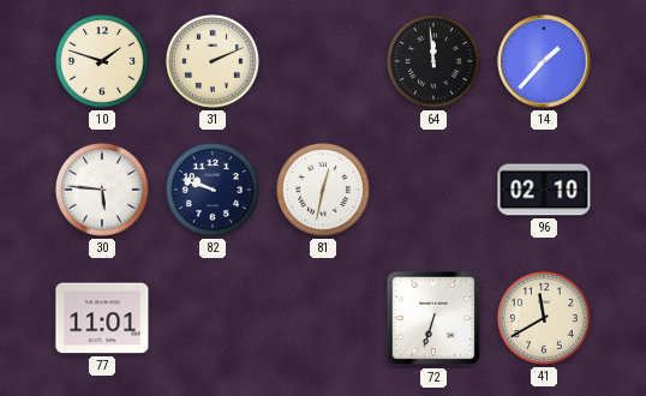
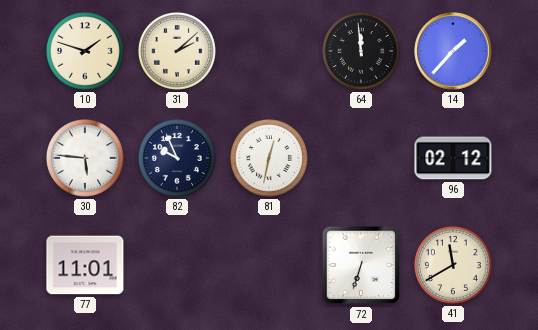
31: 2:11 -> 2:08 (177, 51)
82: 9:48 -> 9:56 (177, 158)
96: 02:10 -> 02:12 (453, 158)
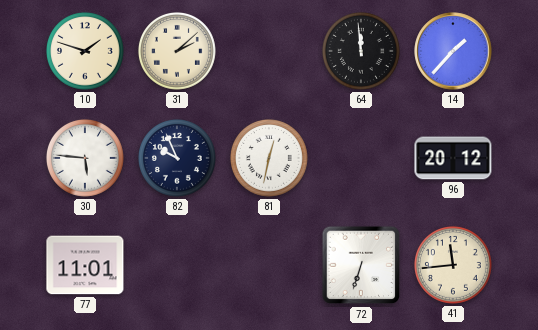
96: 02:12 -> 20:12 (453, 158)
41: 11:40 -> 11:44 (453, 265)
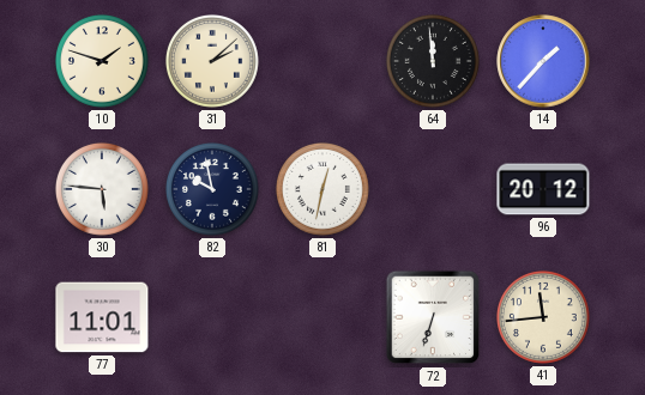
82: 9:56 -> 9:58 (212, 189)
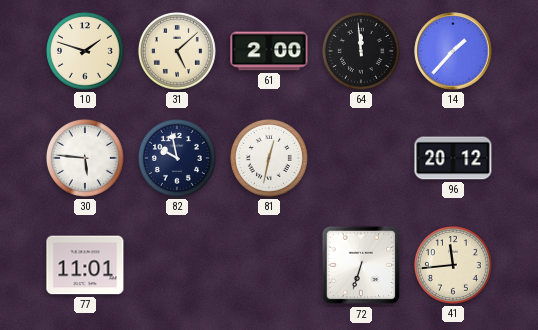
31: 2:08 -> 5:08 (177, 51)
61: none -> 2:00 (269, 51)
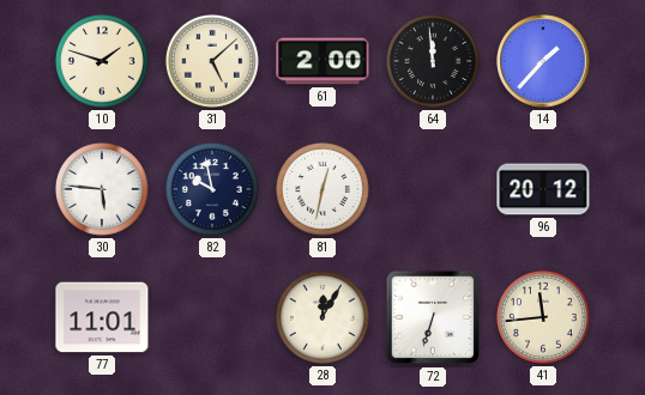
28: none -> 12:05 (322, 317)
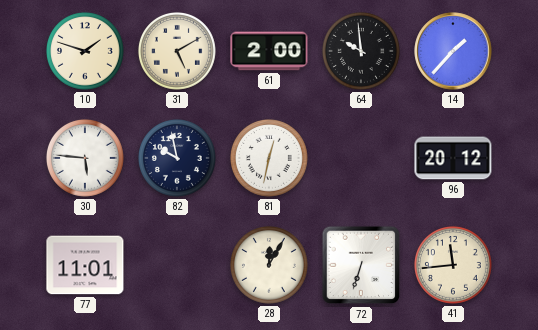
31: 5:08 -> 5:10 (177, 51)
64: 11:59 -> 9:59 (361, 51)
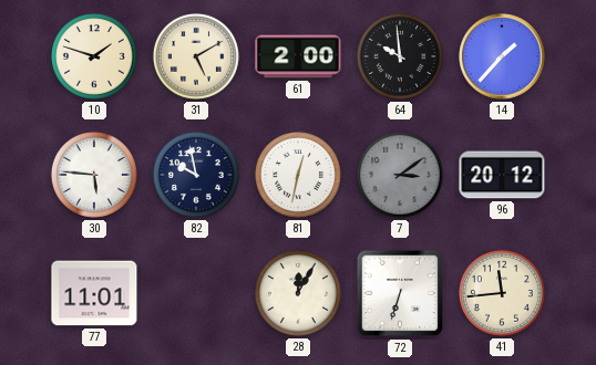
7: none -> 3:09 (400, 175)
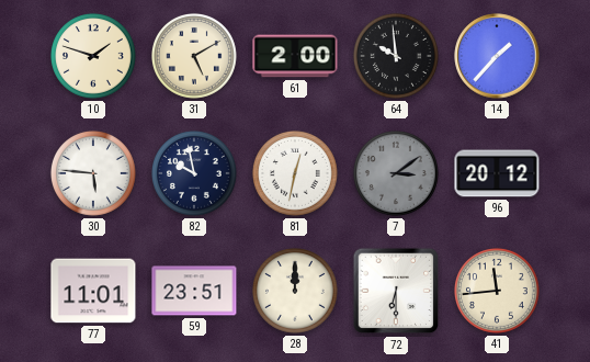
59: none -> 23:51 (194, 291)
28: 12:05 -> 12:00 (295, 291)
72: 6:33 -> 6:30 (396, 291)
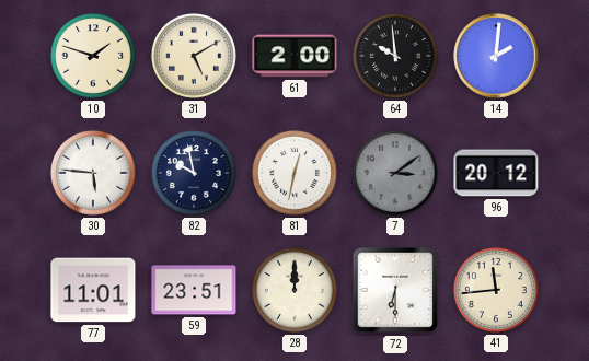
14: 1:37 -> 2:01 (496, 56)
